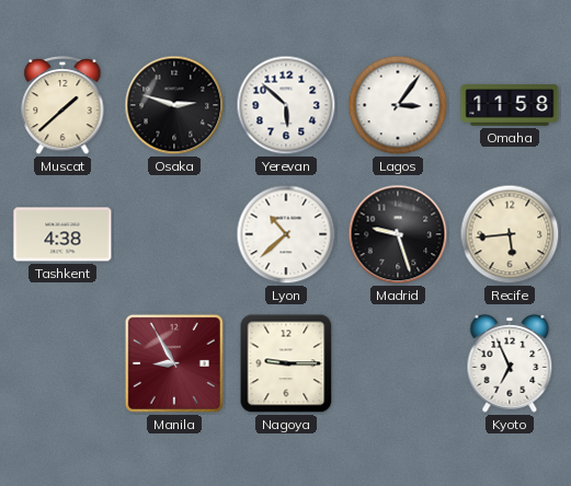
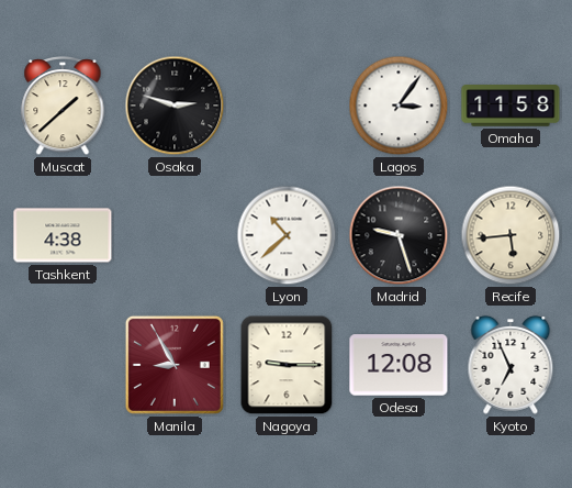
Yerevan: 5:52 -> none (286, 105)
Odesa: none -> 12:08 (399, 365)
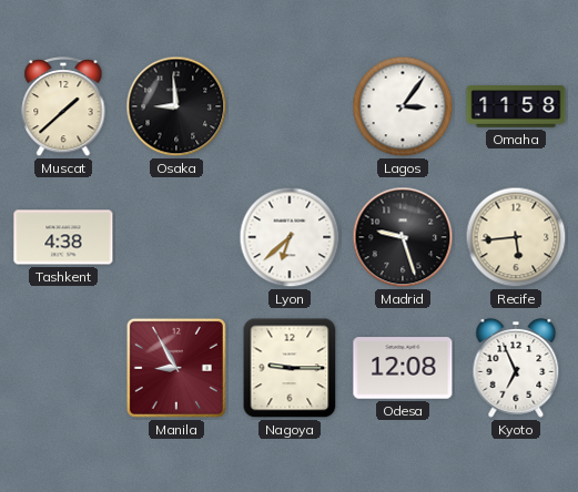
Osaka: 2:48 -> 8:59 (176, 106)
Lyon: 10:38 -> 6:38 (290, 237)
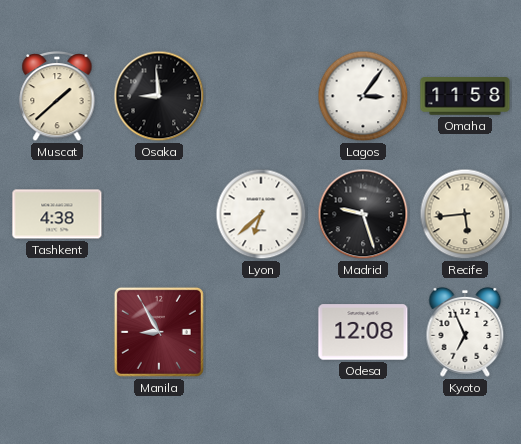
Nagoya: 9:15 -> none (290, 368)
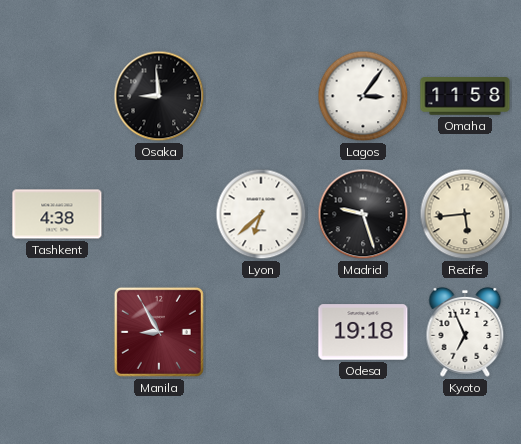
Muscat: 1:38 -> none (57, 96)
Odesa: 12:08 -> 19:18 (363, 332)
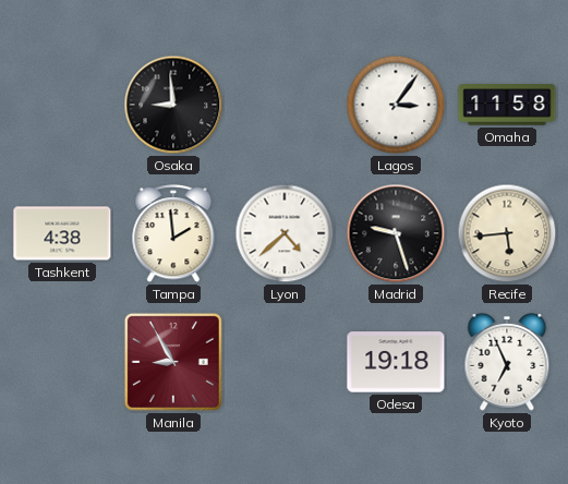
Tampa: none -> 1:59 (173, 233)
Lyon: 6:38 -> 4:38 (285, 233)
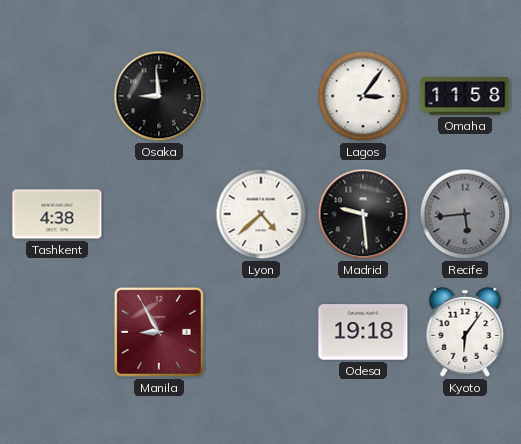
Tampa: 1:59 -> none (173, 233)
Madrid: 9:27 -> 9:29 (363, 214)
Recife dial: cream -> grey (465, 214)
Kyoto: 6:56 -> 6:06 (465, 332)
